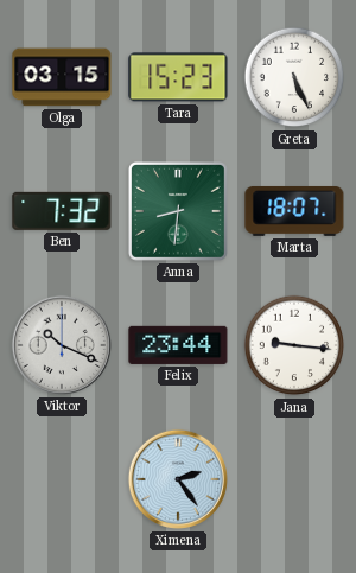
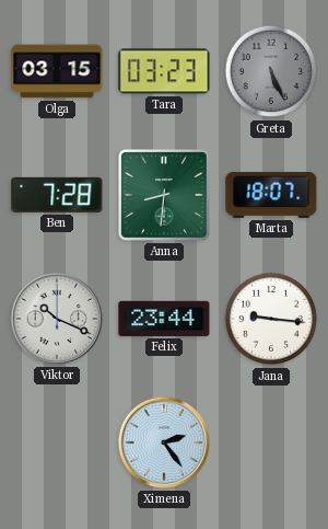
Tara: 15:23 -> 03:23 (164, 71)
Greta dial: white -> grey (271, 71)
Ben: 7:32 -> 7:28 (57, 195)
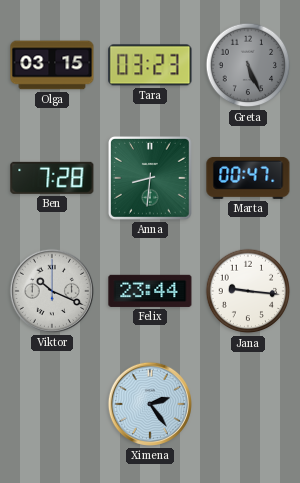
Marta: 18:07 -> 00:47 (248, 178)
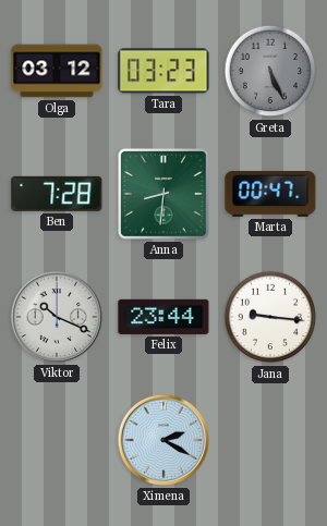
Olga: 03:15 -> 03:12 (57, 71)
Ximena: 2:24 -> 2:20 (163, 440)
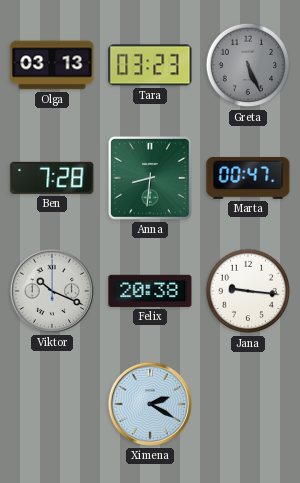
Olga: 03:12 -> 03:13 (52, 65)
Felix: 23:44 -> 20:38 (150, 291)
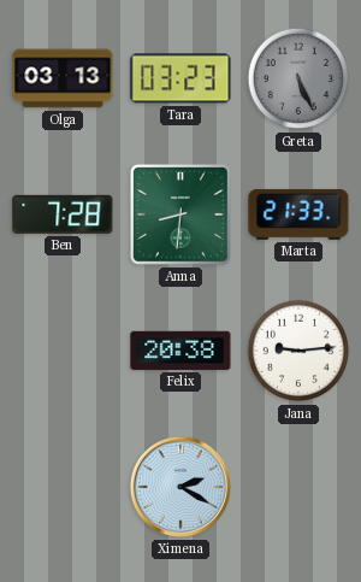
Marta: 00:47 -> 21:33 (298, 214)
Viktor: 10:19 -> none (52, 291)
Jana: 9:16 -> 9:14 (298, 351)
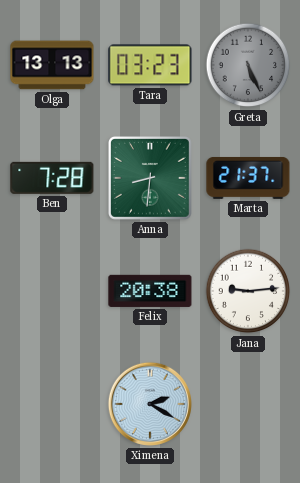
Olga: 03:13 -> 13:13 (52, 65)
Marta: 21:33 -> 21:37 (248, 178)
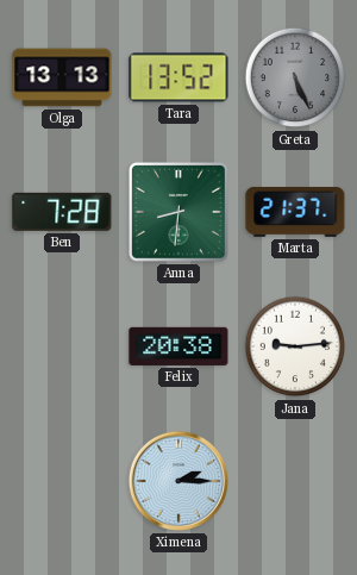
Tara: 03:23 -> 13:52 (178, 77)
Ximena: 2:20 -> 2:15 (178, 481)
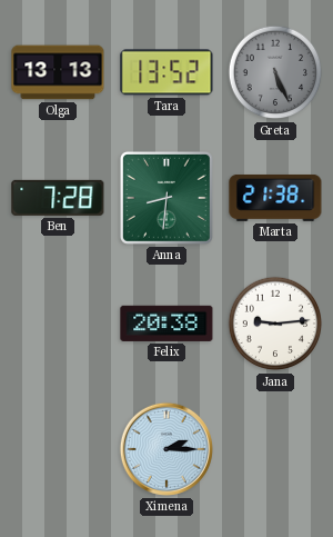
Marta: 21:37 -> 21:38 (275, 198)
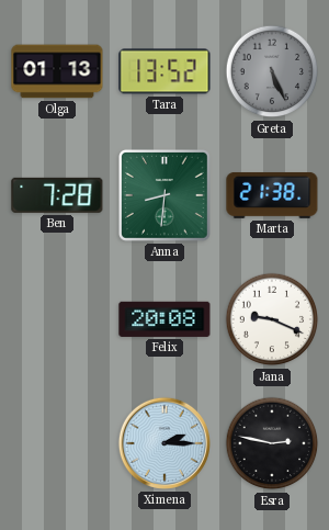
Olga: 13:13 -> 01:13 (57, 71)
Felix: 20:38 -> 20:08 (164, 319)
Jana: 9:14 -> 9:19 (272, 319)
Esra: none -> 2:47 (272, 443)
